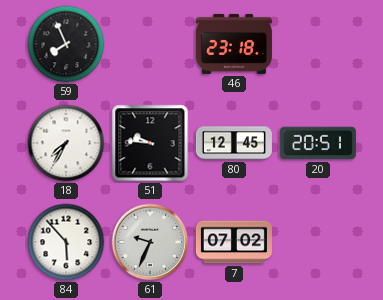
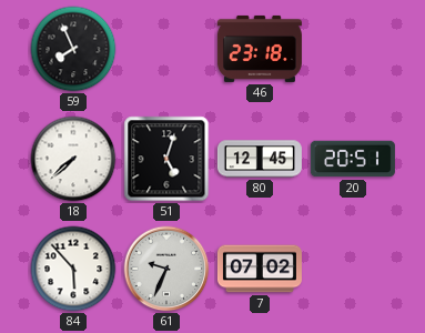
18: 7:35 -> 7:38 (73, 159)
51: 9:46 -> 5:03 (166, 159)
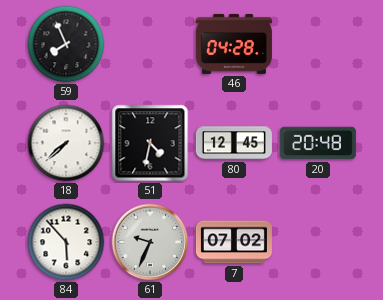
46: 23:18 -> 04:28 (234, 44)
51: 5:03 -> 4:32 (150, 143)
20: 20:51 -> 20:48 (318, 143)
